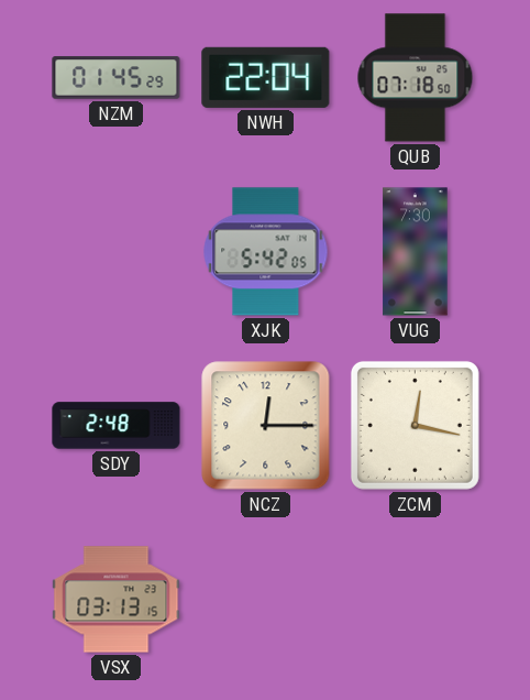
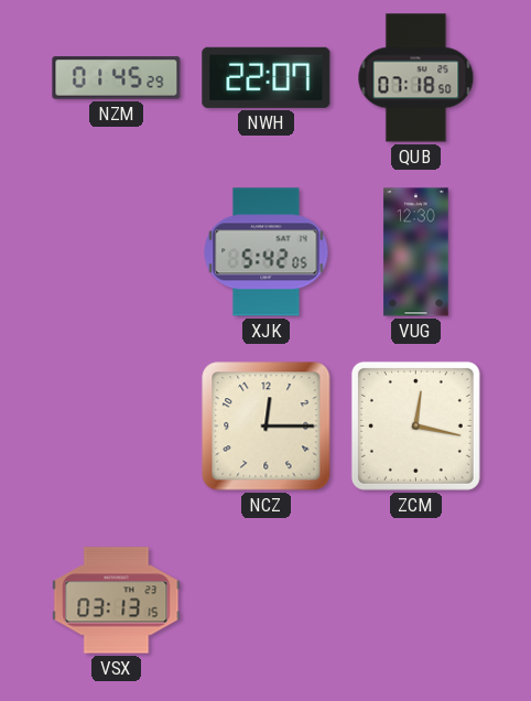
NWH: 22:04 -> 22:07 (267, 77)
VUG: 7:30 -> 12:30 (416, 252)
SDY: 2:48 -> none (117, 426)
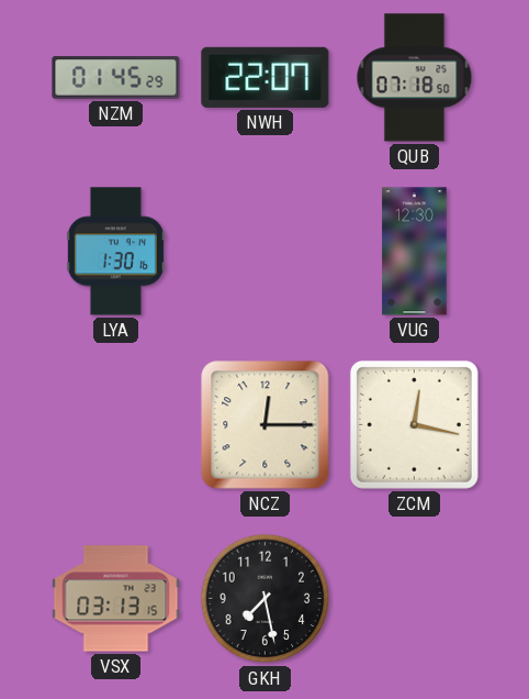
LYA: none -> 1:30 (115, 252)
XJK: 5:42 -> none (267, 252)
GKH: none -> 7:28 (266, 599)
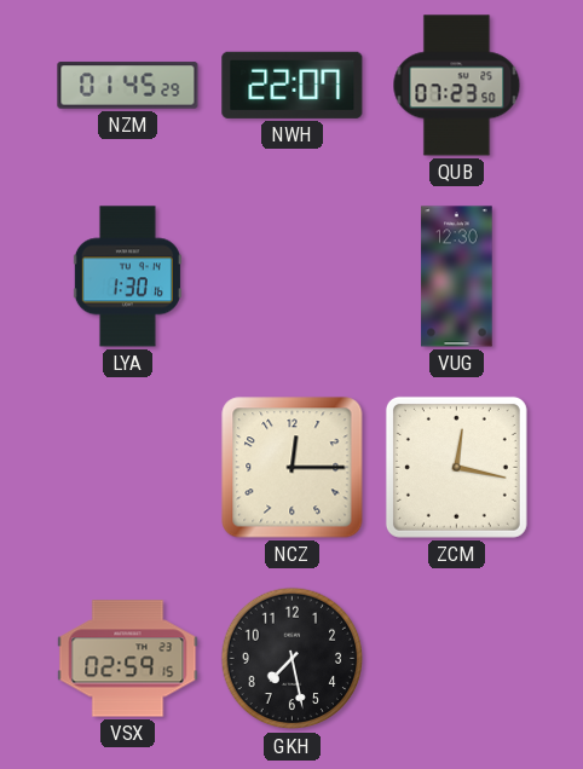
QUB: 07:18 -> 07:23 (457, 86)
VSX: 03:13 -> 02:59 (128, 659)
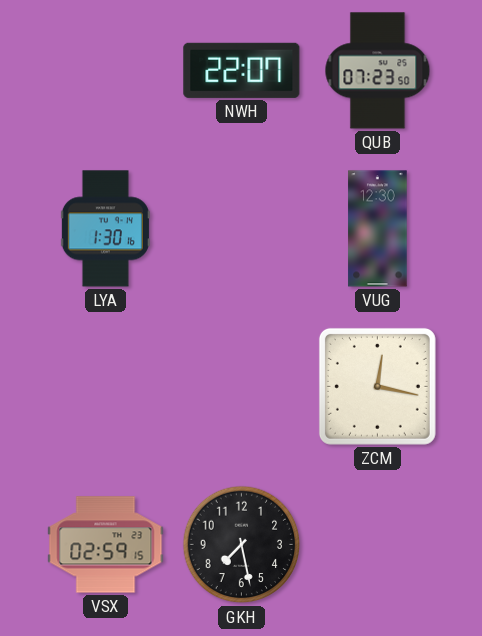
NZM: 01:45 -> none (128, 86)
NCZ: 12:15 -> none (293, 468)
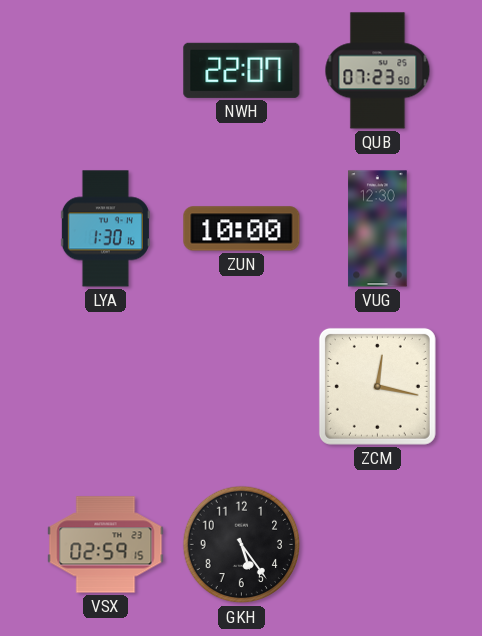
ZUN: none -> 10:00 (242, 229)
GKH: 7:28 -> 5:24 (242, 545)
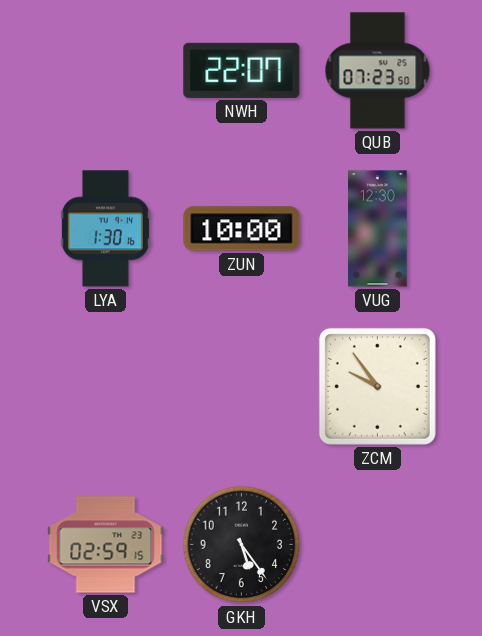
ZCM: 12:17 -> 9:54 (377, 386)
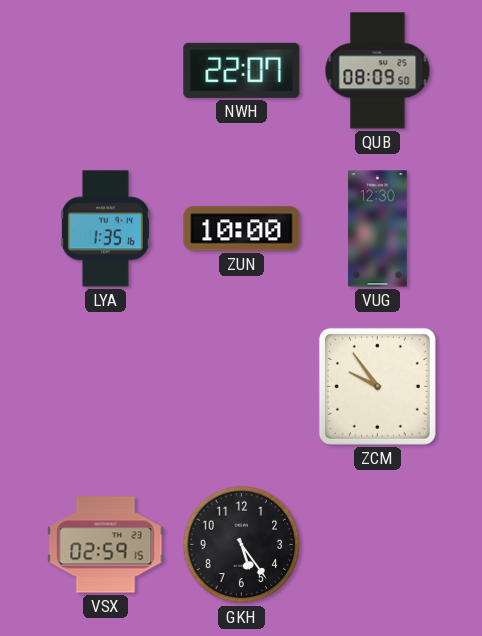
QUB: 07:23 -> 08:09 (378, 71)
LYA: 1:30 -> 1:35 (105, 229)
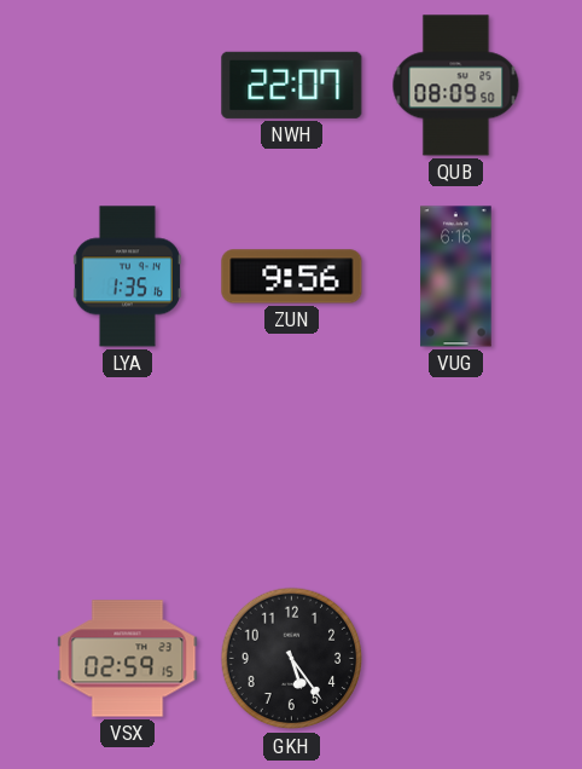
ZUN: 10:00 -> 9:56 (292, 277)
VUG: 12:30 -> 6:16 (456, 277)
ZCM: 9:54 -> none (377, 386)
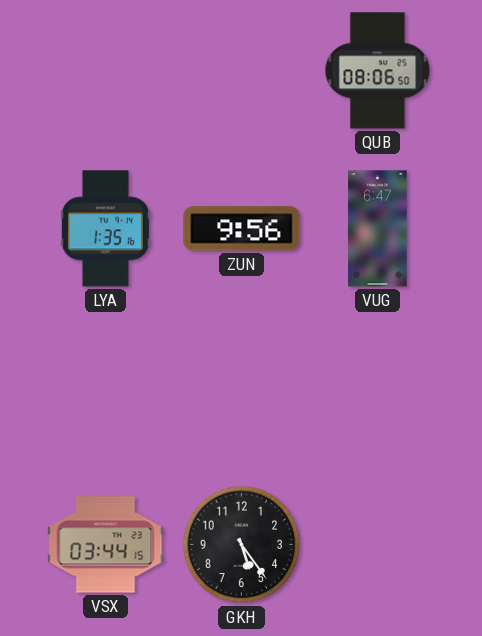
NWH: 22:07 -> none (292, 85)
QUB: 08:09 -> 08:06 (378, 71)
VUG: 6:16 -> 6:47 (378, 229)
VSX: 02:59 -> 03:44 (106, 545)
